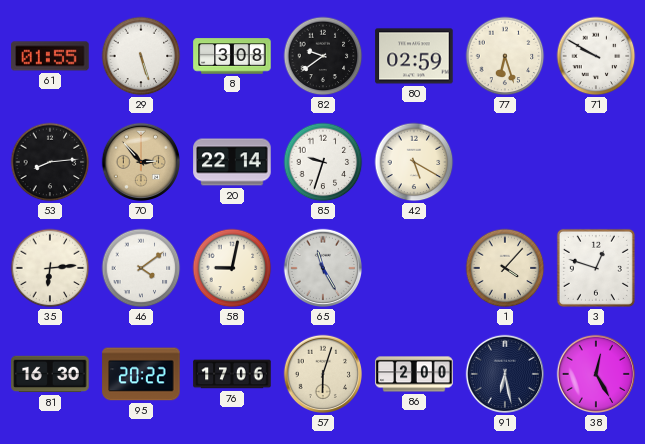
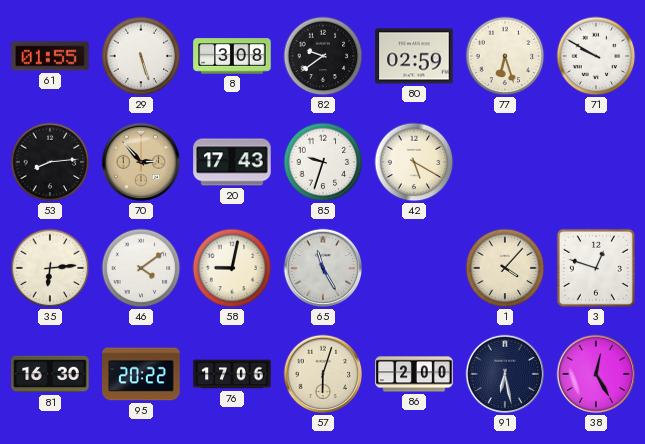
20: 22:14 -> 17:43 (232, 162)
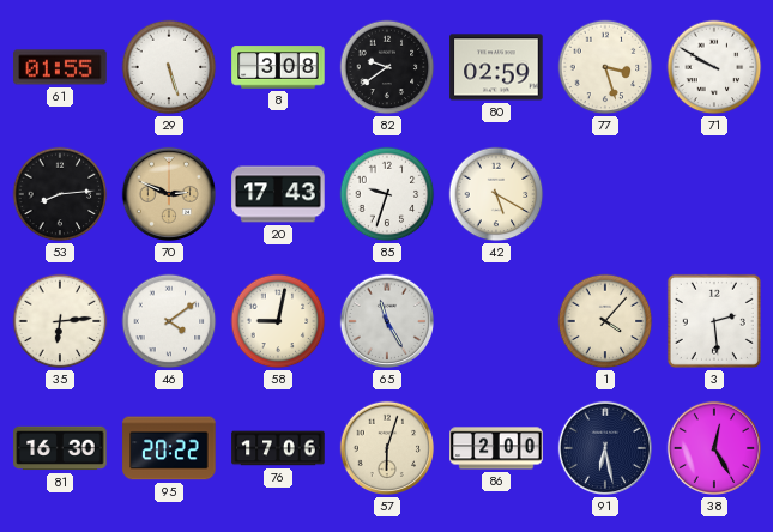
77: 6:27 -> 3:27 (605, 67)
70: 2:53 -> 2:49 (169, 194)
3: 12:48 -> 2:29 (714, 321)
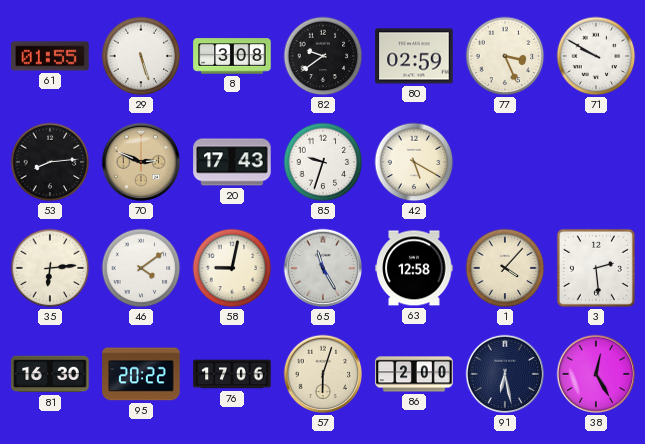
77: 3:27 -> 3:26 (505, 56)
63: none -> 12:58 (414, 268)
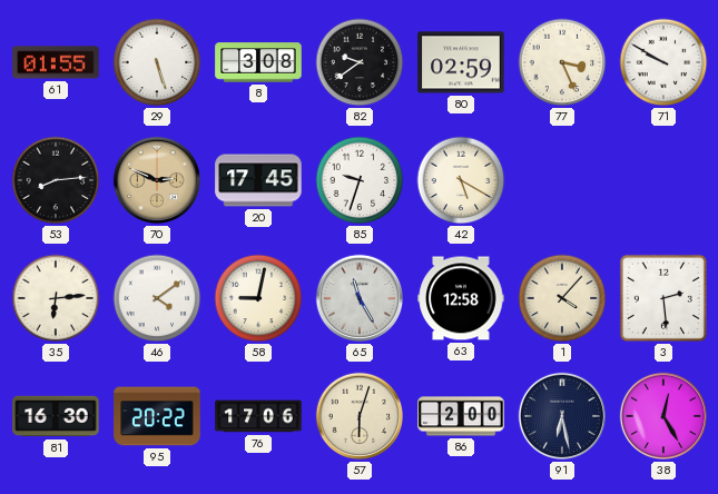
20: 17:43 -> 17:45 (258, 180)
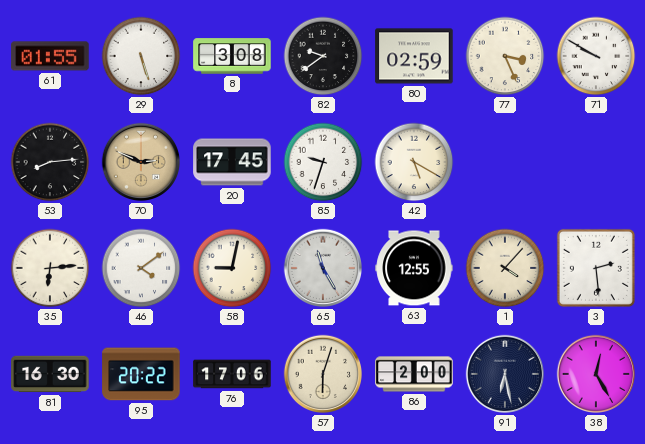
63: 12:58 -> 12:55 (414, 268)
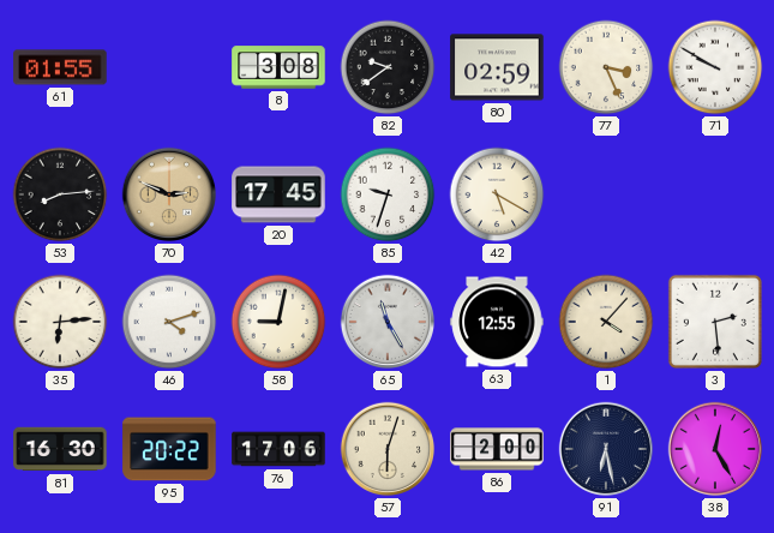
29: 5:27 -> none (141, 56)
46: 4:09 -> 4:12 (169, 322)
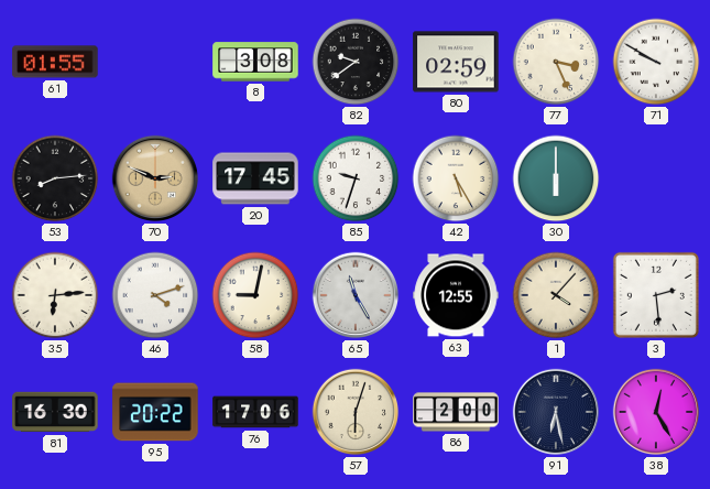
42: 5:20 -> 5:25 (456, 178)
30: none -> 6:00 (556, 178)
